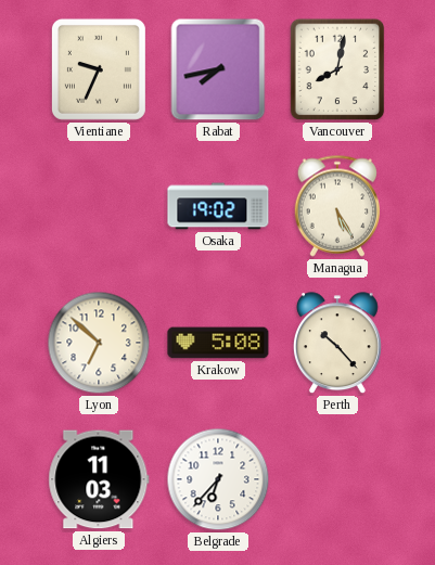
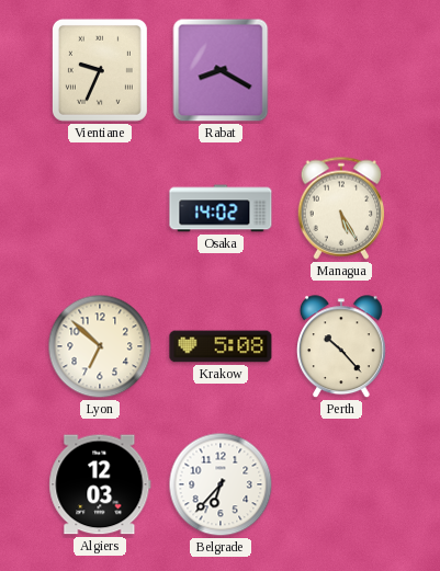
Rabat: 7:43 -> 8:20 (221, 70)
Vancouver: 8:02 -> none (337, 69)
Osaka: 19:02 -> 14:02 (221, 208)
Algiers: 11:03 -> 12:03 (100, 484)
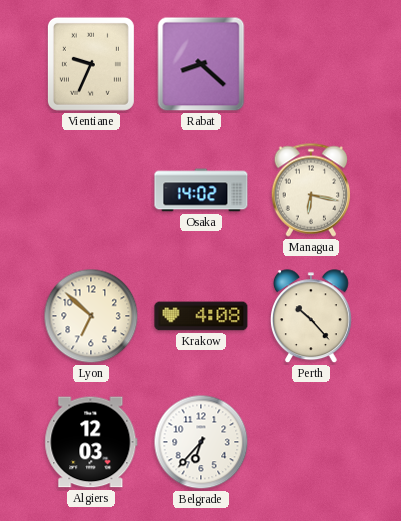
Rabat: 8:20 -> 8:22 (201, 64)
Managua: 5:25 -> 6:17 (311, 190)
Krakow: 5:08 -> 4:08 (201, 316)
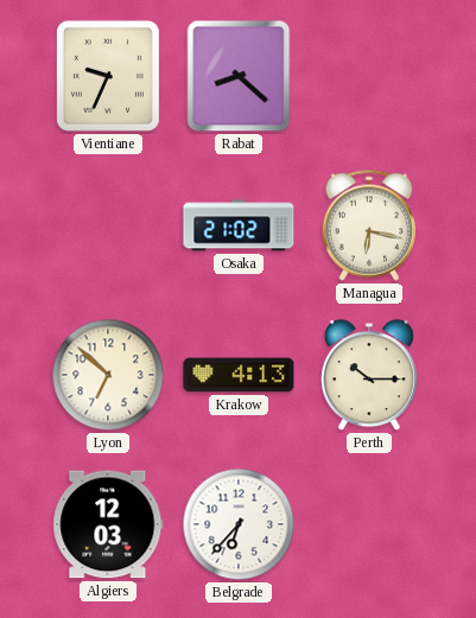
Osaka: 14:02 -> 21:02 (239, 225)
Krakow: 4:08 -> 4:13 (239, 375)
Perth: 10:23 -> 10:15 (369, 376)
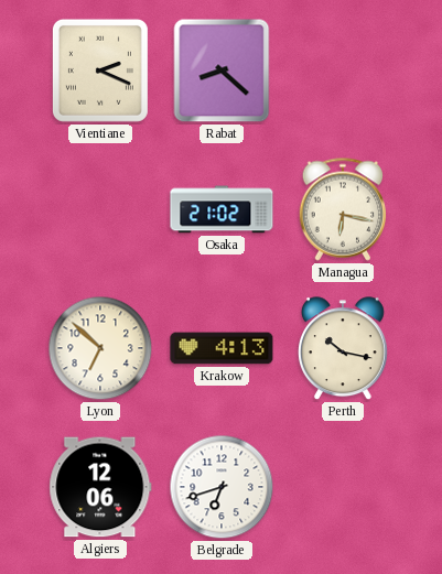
Vientiane: 9:34 -> 2:19 (100, 71)
Perth: 10:15 -> 10:17 (343, 349)
Algiers: 12:03 -> 12:06 (100, 487)
Belgrade: 6:37 -> 6:42 (222, 487)
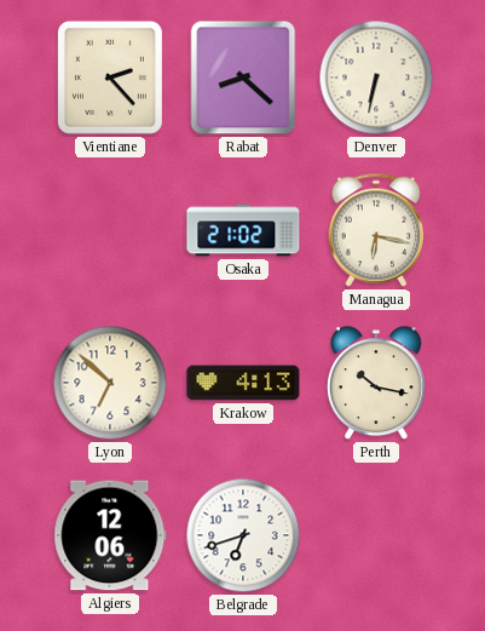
Vientiane: 2:19 -> 2:23 (110, 78)
Denver: none -> 6:32 (376, 78)
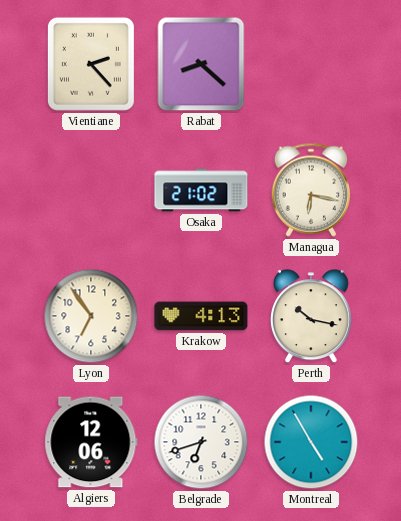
Denver: 6:32 -> none (376, 78)
Lyon: 6:52 -> 6:54 (91, 316)
Montreal: none -> 4:55 (311, 442)
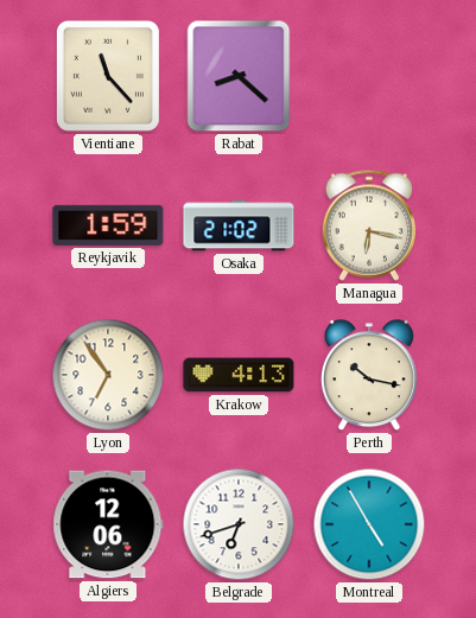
Vientiane: 2:23 -> 11:23 (108, 76)
Reykjavik: none -> 1:59 (108, 225)
